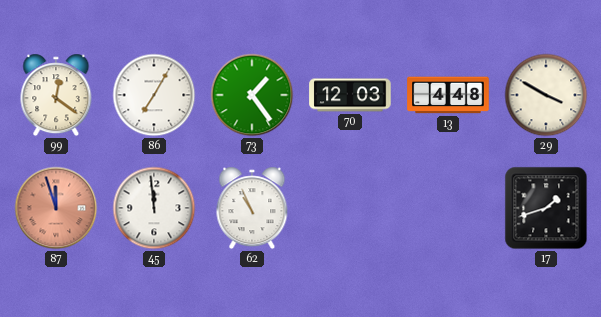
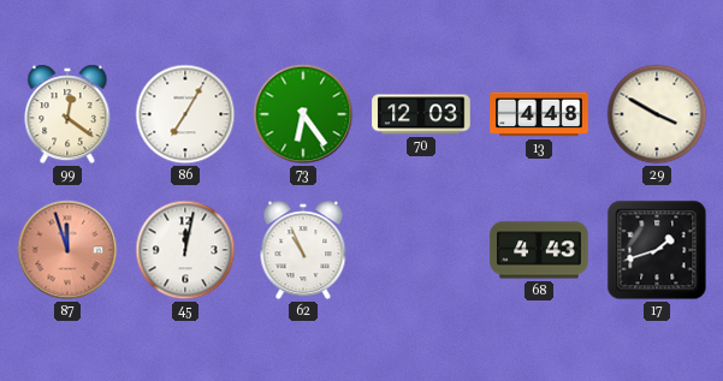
73: 1:24 -> 6:24 (303, 114)
45: 11:59 -> 12:02 (185, 250)
68: none -> 4:43 (539, 250)
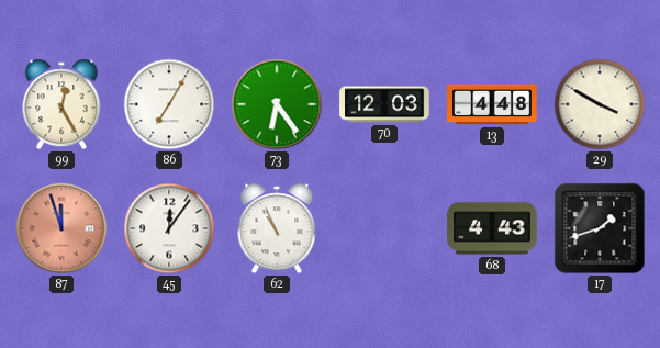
99: 12:21 -> 12:25 (61, 104)
45: 12:02 -> 12:06 (169, 228)
